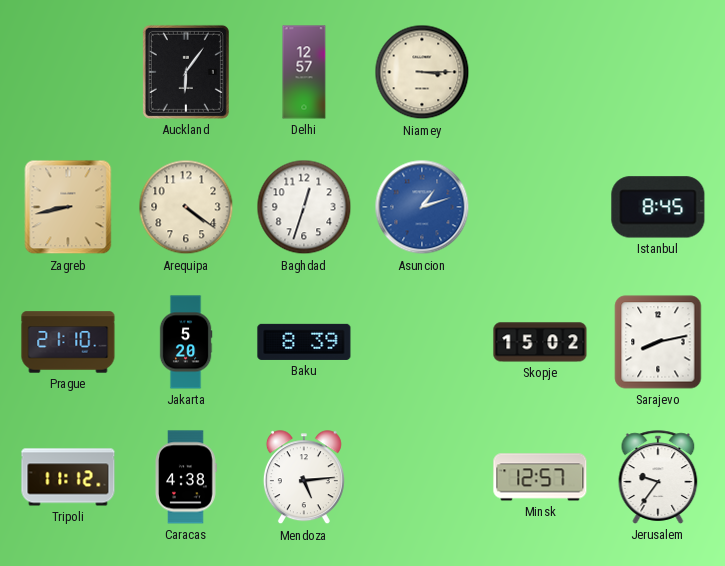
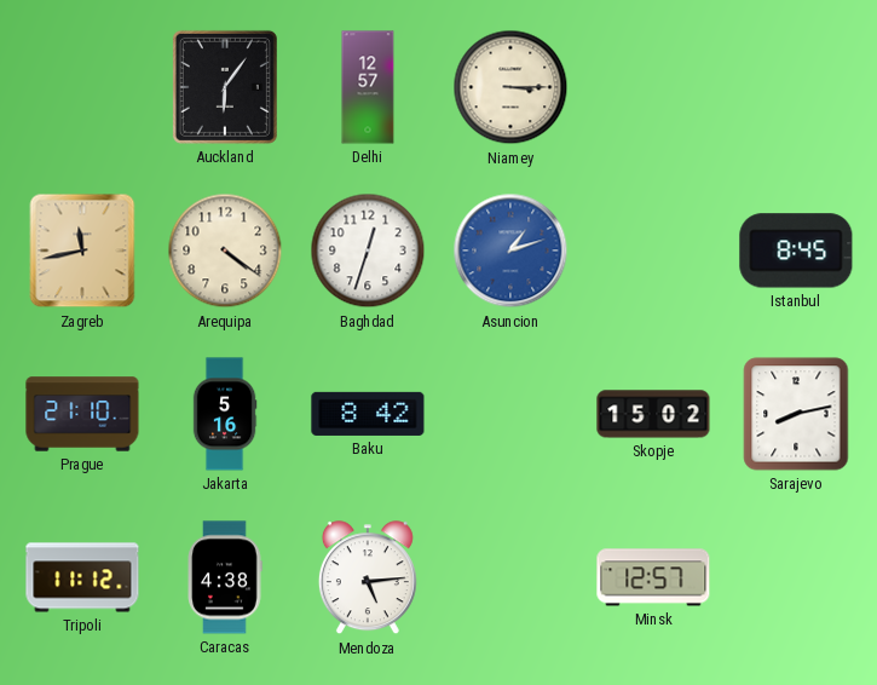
Zagreb: 8:43 -> 11:43 (82, 251)
Jakarta: 5:20 -> 5:16 (225, 414)
Baku: 8:39 -> 8:42 (368, 414)
Jerusalem: 9:36 -> none (658, 477)
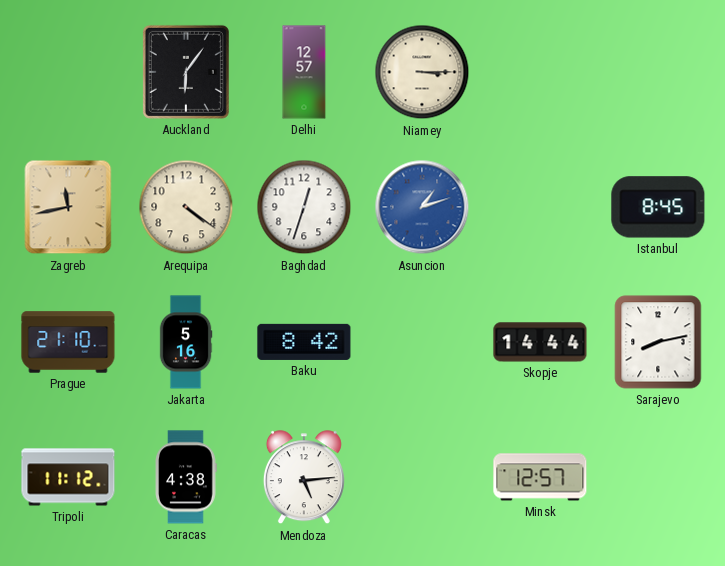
Skopje: 15:02 -> 14:44 (540, 342)
